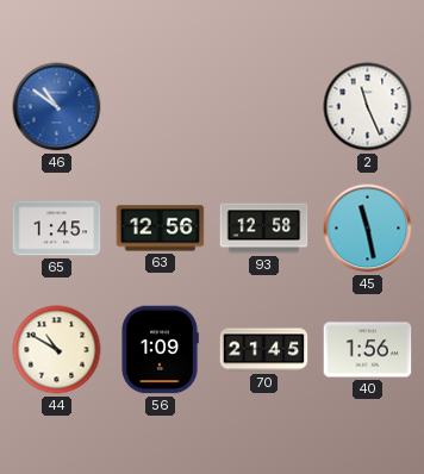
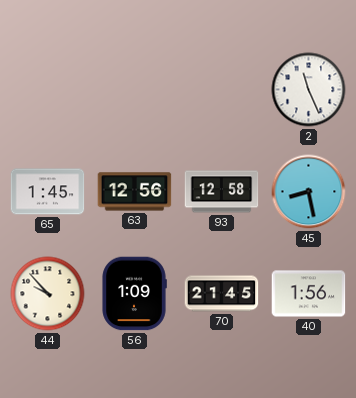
46: 10:51 -> none (57, 107)
45: 11:28 -> 8:28 (309, 192)
44: 10:50 -> 9:53 (48, 294)
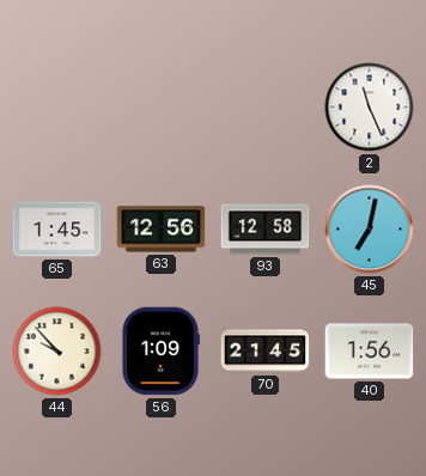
45: 8:28 -> 7:02 (370, 230)
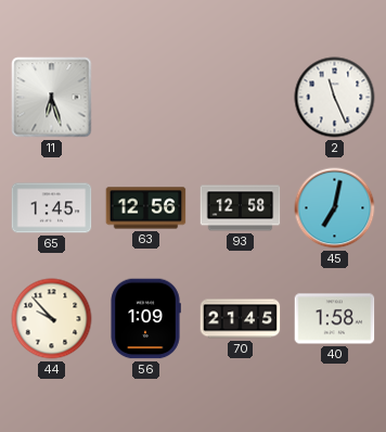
11: none -> 6:27 (52, 98)
40: 1:56 -> 1:58 (335, 319)
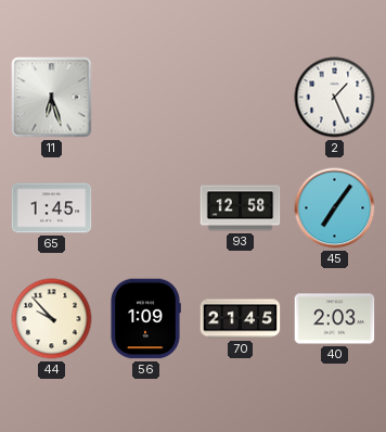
2: 11:26 -> 1:26 (335, 98)
63: 12:56 -> none (146, 208)
45: 7:02 -> 7:06 (335, 208)
40: 1:58 -> 2:03 (335, 319)
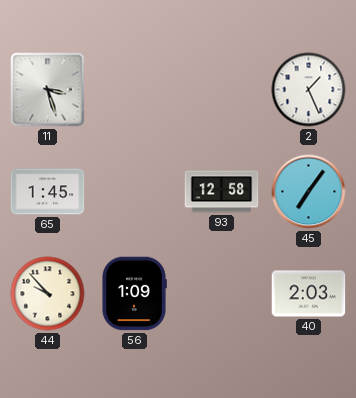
11: 6:27 -> 3:27 (48, 90)
70: 21:45 -> none (241, 319)
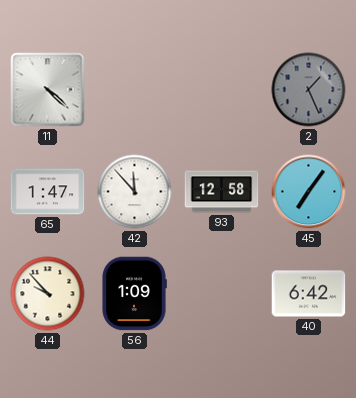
11: 3:27 -> 4:22 (48, 90)
2 dial: white -> grey (309, 90)
65: 1:45 -> 1:47 (48, 192)
42: none -> 11:53 (135, 192)
40: 2:03 -> 6:42 (309, 294)
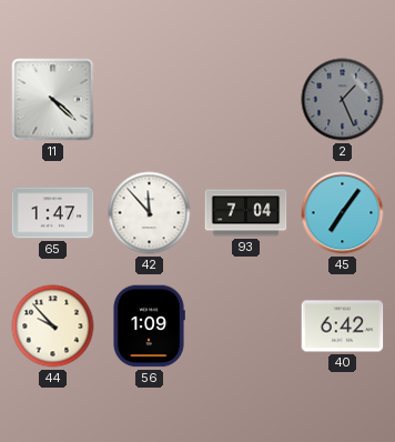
93: 12:58 -> 7:04 (246, 213)
